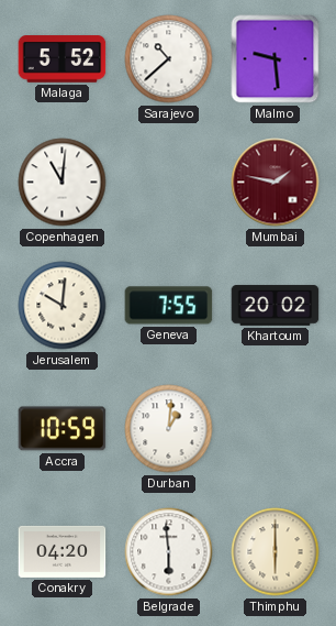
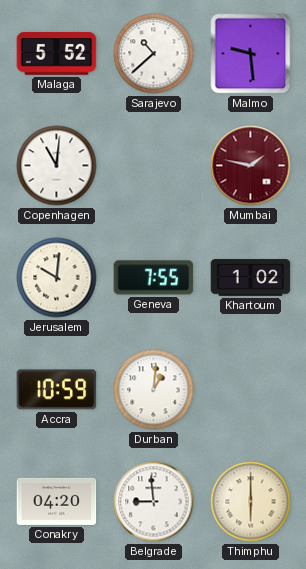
Khartoum: 20:02 -> 1:02 (251, 278)
Belgrade: 5:59 -> 8:59 (154, 502)
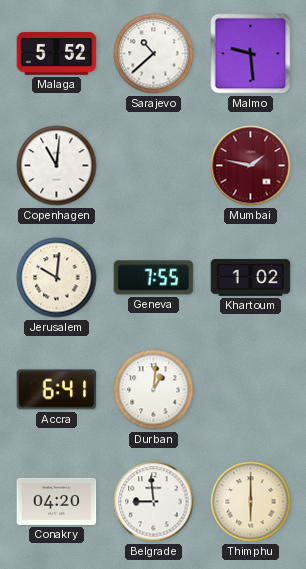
Accra: 10:59 -> 6:41 (57, 390)
